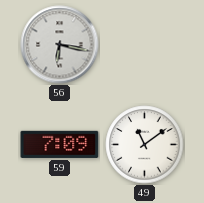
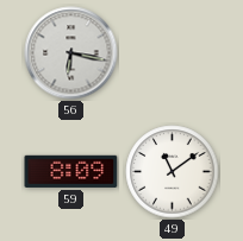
59: 7:09 -> 8:09 (71, 171)
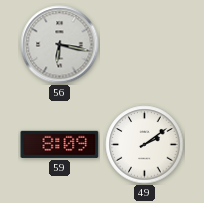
49: 11:09 -> 2:09 (145, 145)
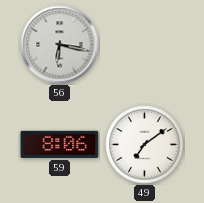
59: 8:09 -> 8:06 (60, 144)
49: 2:09 -> 7:09 (145, 145)
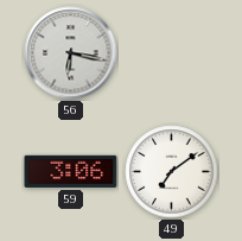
59: 8:06 -> 3:06 (71, 171)
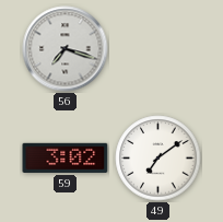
56: 6:17 -> 7:18 (66, 49)
59: 3:06 -> 3:02 (66, 157)
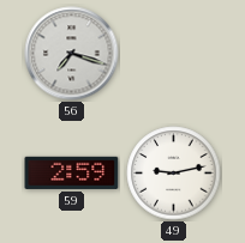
59: 3:02 -> 2:59 (72, 172)
49: 7:09 -> 9:13 (174, 174)
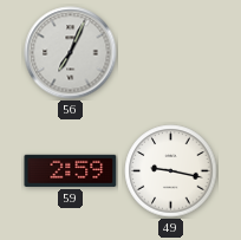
56: 7:18 -> 7:04 (71, 53)
49: 9:13 -> 9:17 (171, 171)
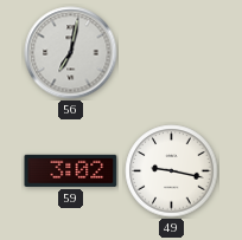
56: 7:04 -> 7:02 (71, 53)
59: 2:59 -> 3:02 (71, 170)
